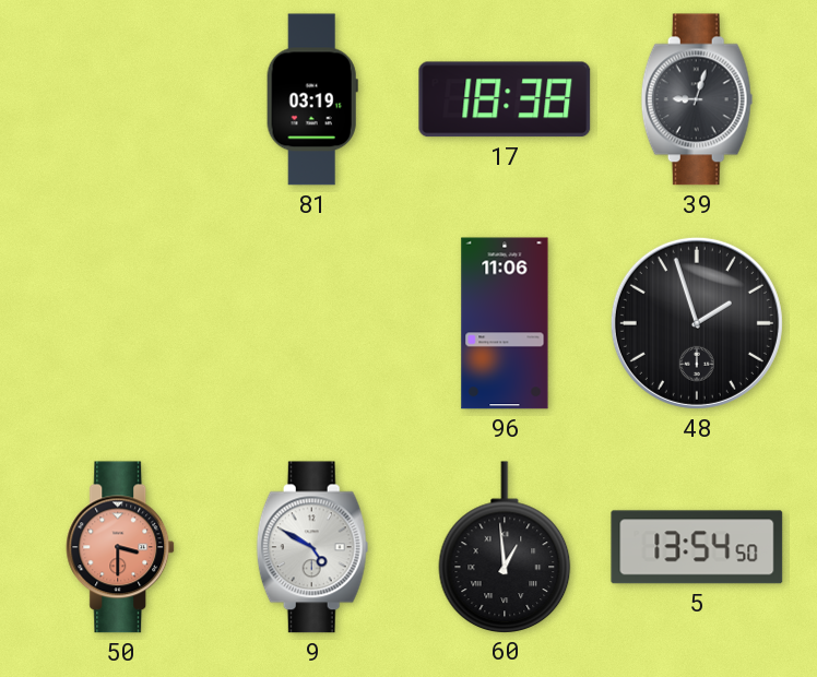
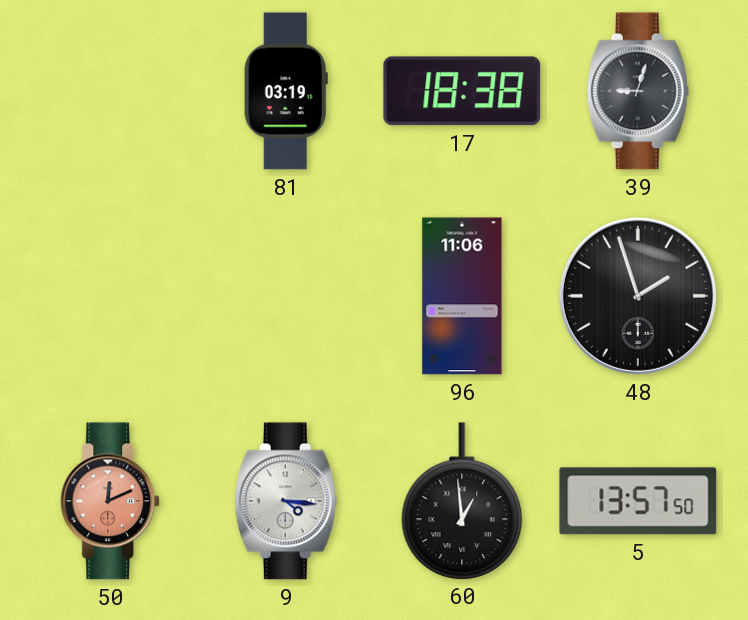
50: 3:30 -> 12:11 (111, 501)
9: 4:50 -> 4:16 (286, 501)
5: 13:54 -> 13:57 (638, 501)
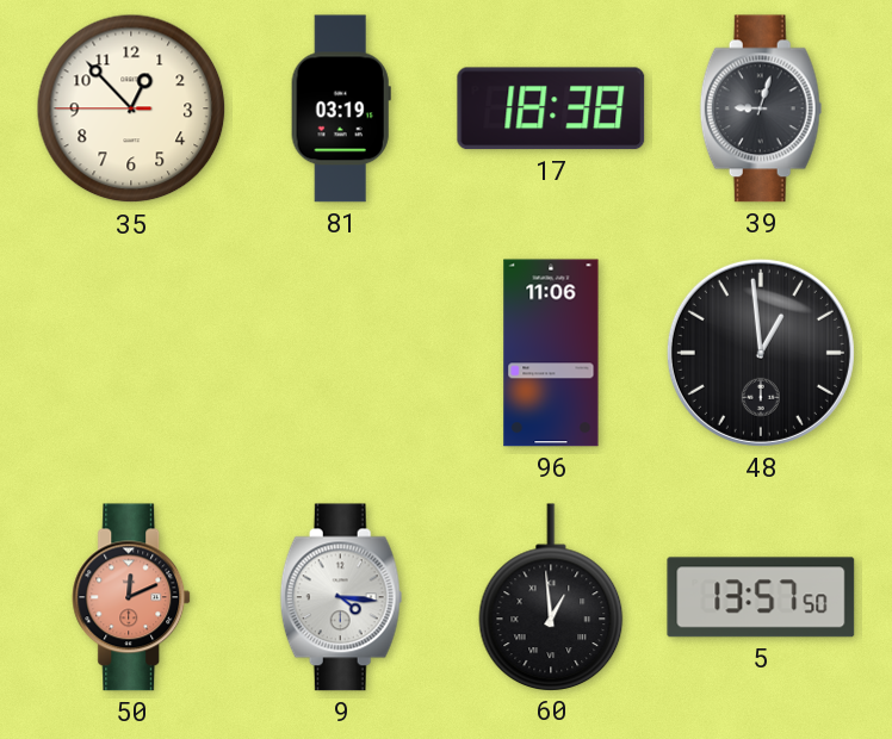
35: none -> 12:52 (131, 108)
48: 1:57 -> 12:59 (761, 353)
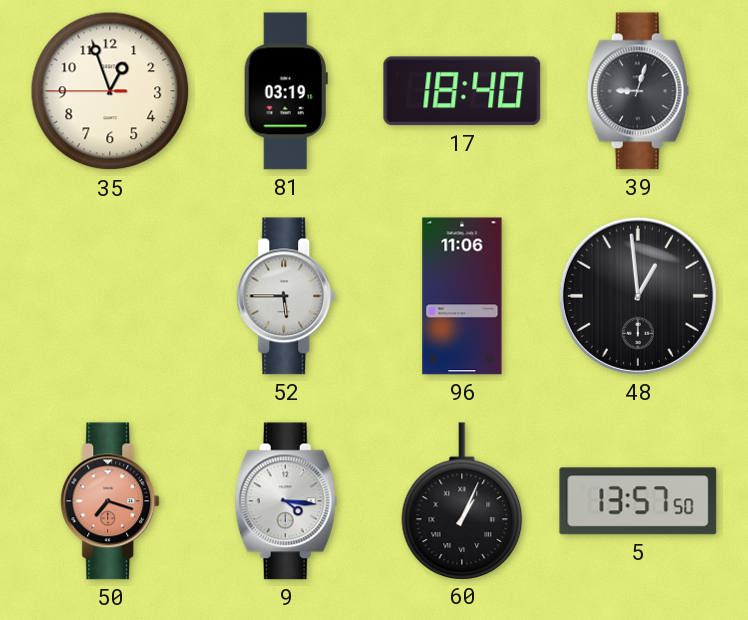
35: 12:52 -> 12:56 (110, 91)
17: 18:38 -> 18:40 (462, 91)
52: none -> 5:45 (287, 296)
50: 12:11 -> 7:18 (111, 501)
60: 12:59 -> 1:04 (462, 501)
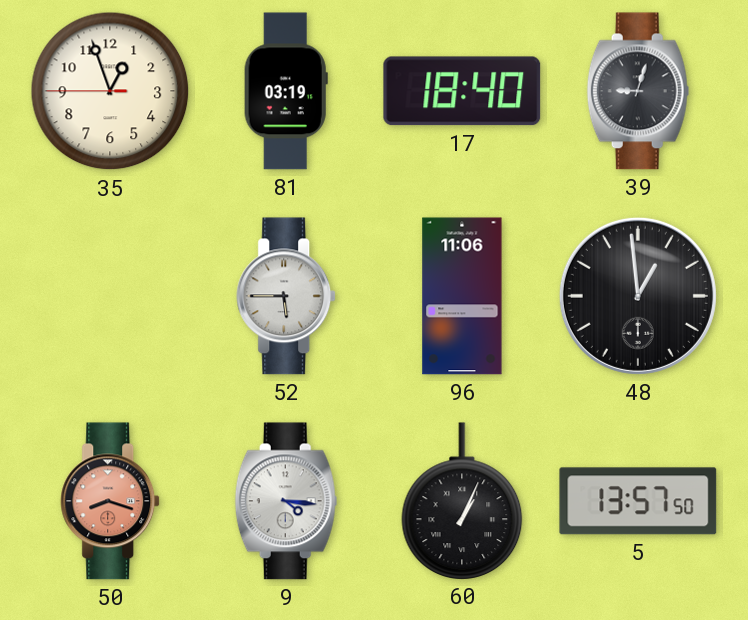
50: 7:18 -> 8:18 (111, 501)
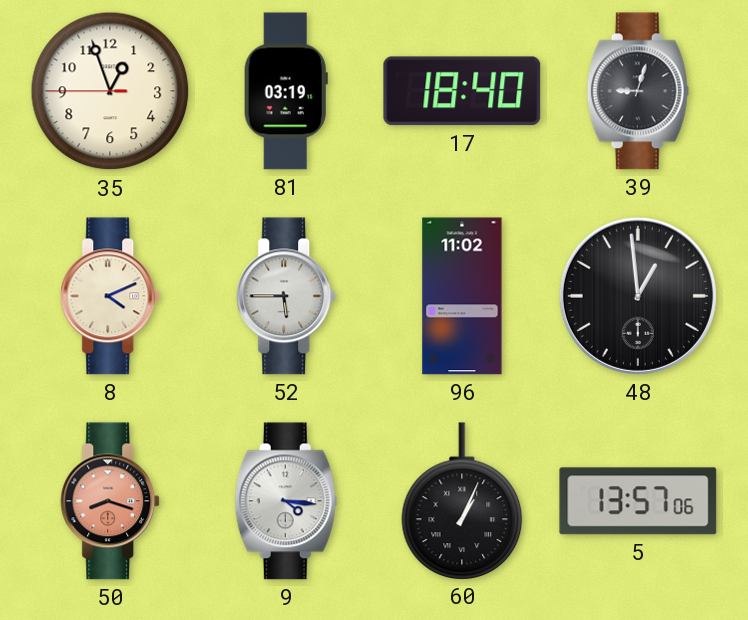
8: none -> 4:11 (111, 296)
96: 11:06 -> 11:02 (462, 296)
5: 13:57:50 -> 13:57:06 (638, 501)
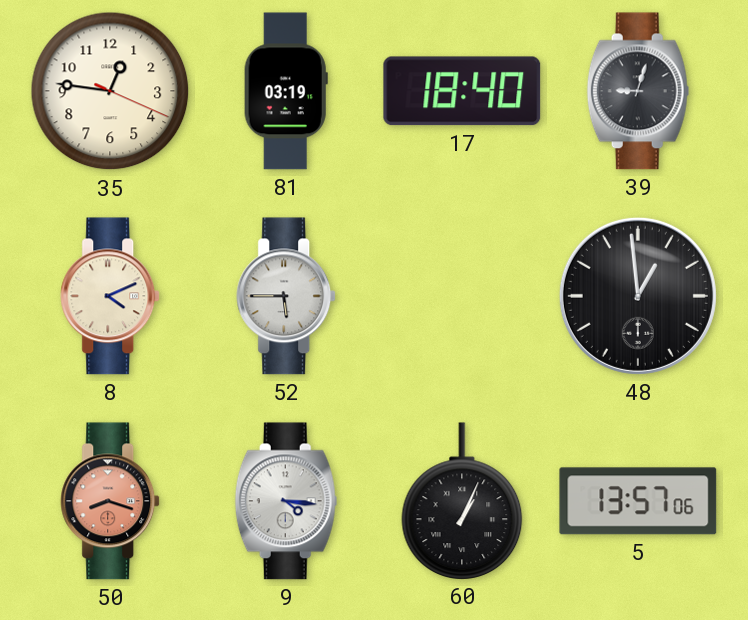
35: 12:56 -> 12:46 (110, 91)
96: 11:02 -> none (462, 296)
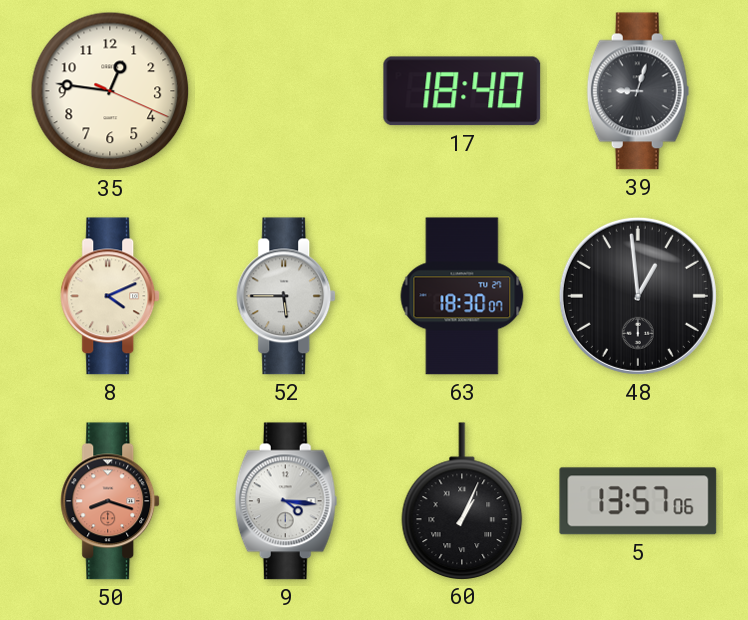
81: 03:19 -> none (286, 91)
63: none -> 18:30 (462, 296)
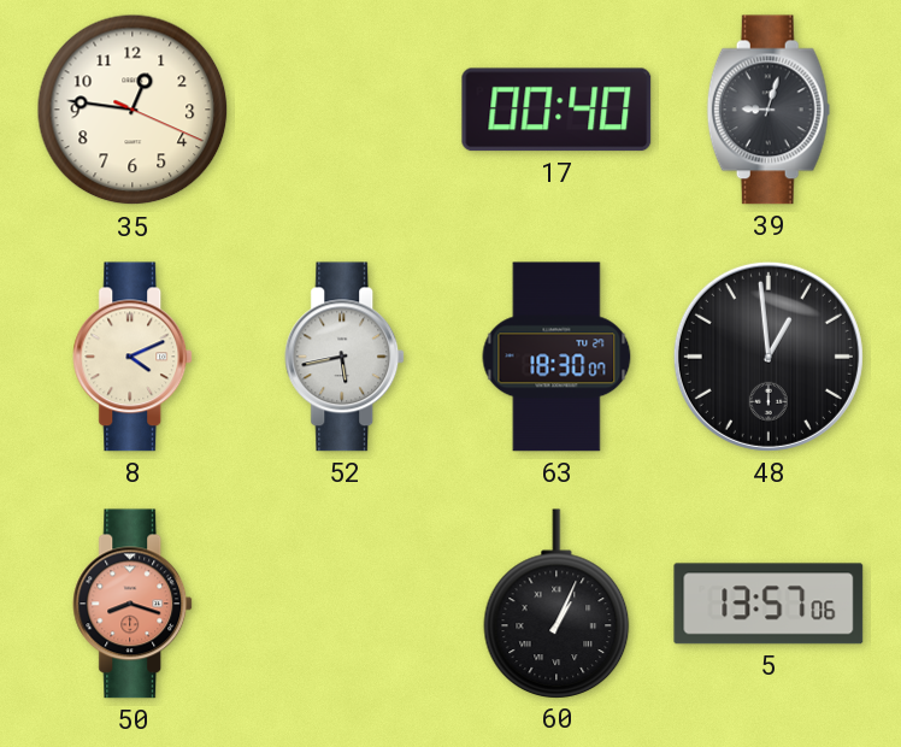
17: 18:40 -> 00:40 (556, 110)
52: 5:45 -> 5:43 (346, 357)
9: 4:16 -> none (286, 501)
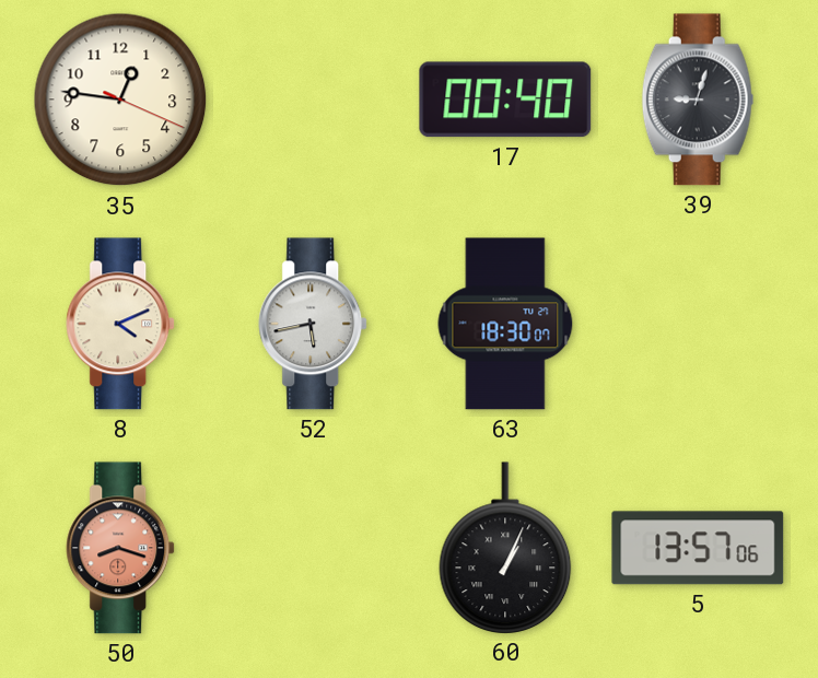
48: 12:59 -> none (768, 357)
